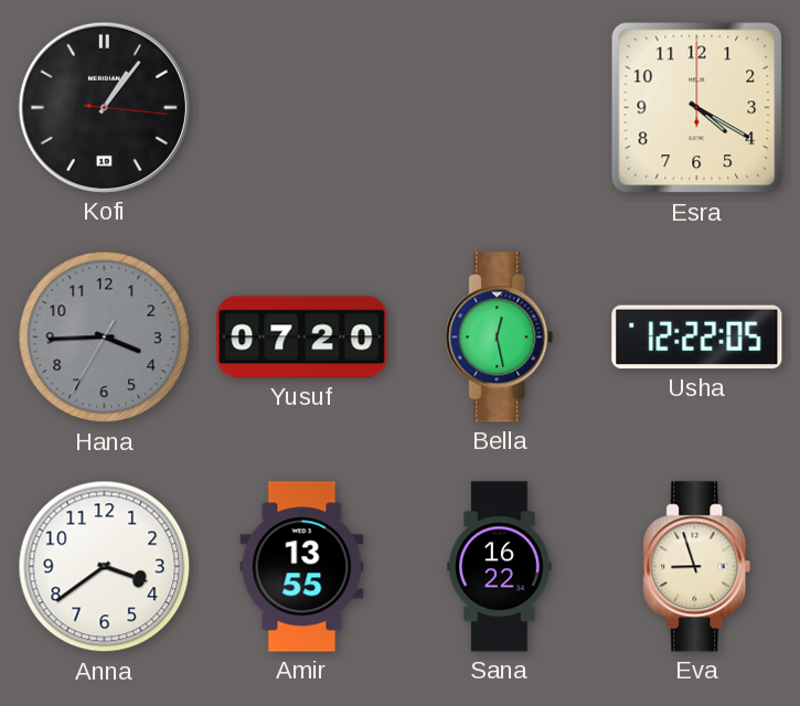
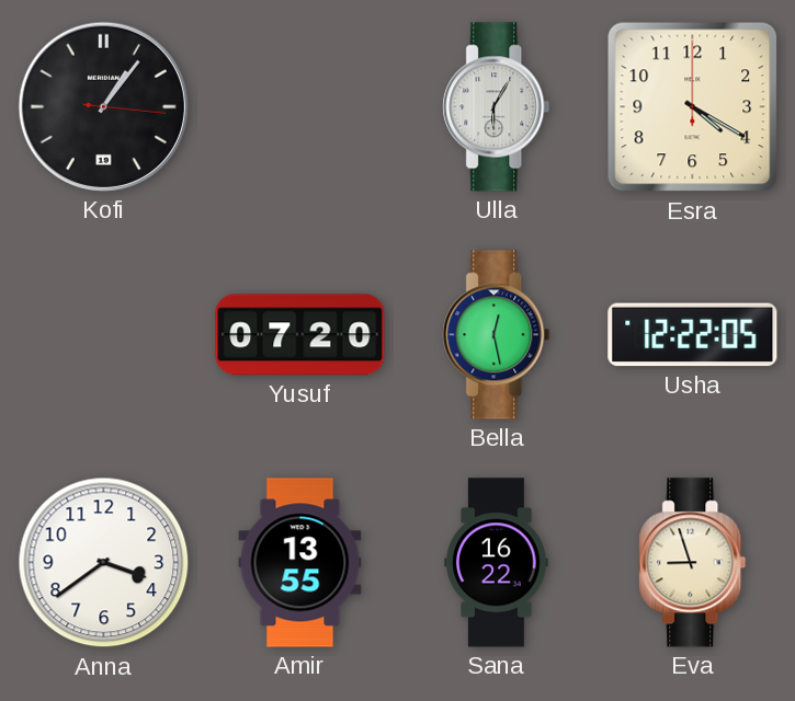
Ulla: none -> 6:05 (497, 107)
Hana: 3:44 -> none (105, 338)
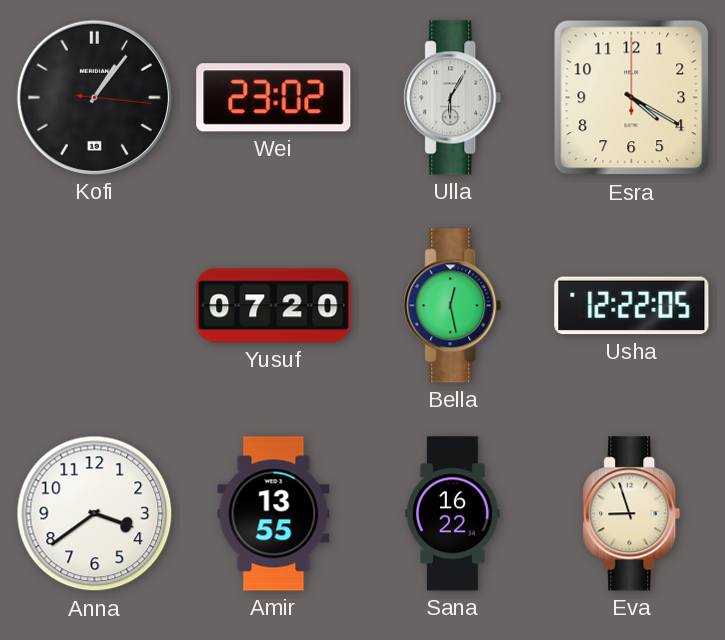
Wei: none -> 23:02 (274, 98)
